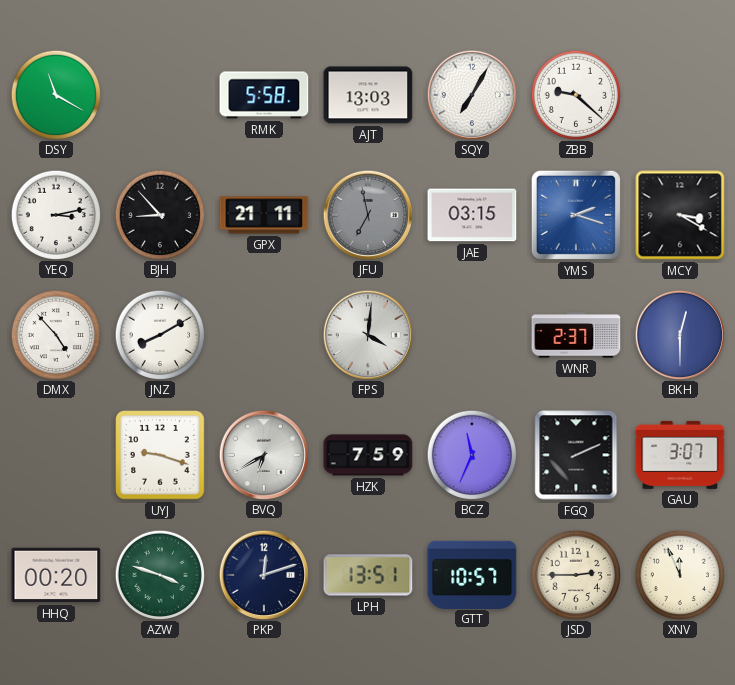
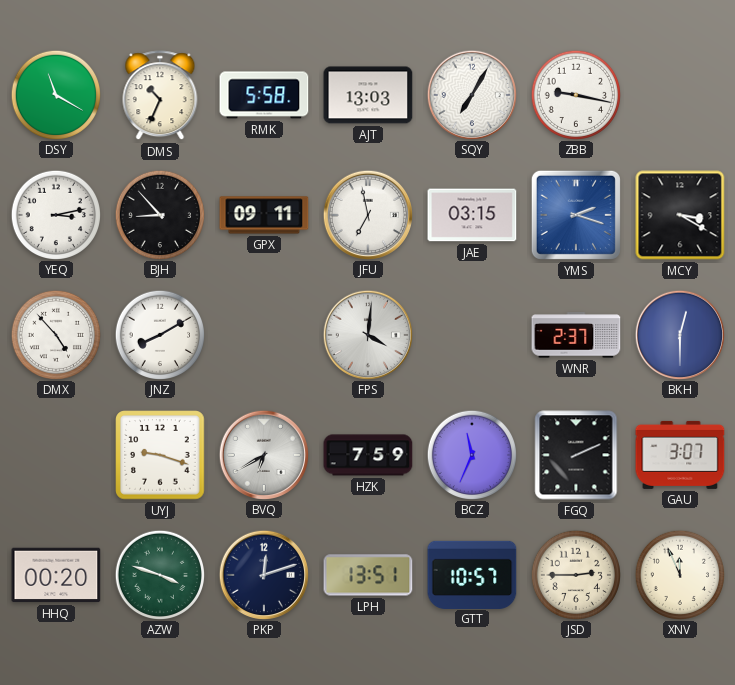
DMS: none -> 10:34 (160, 96)
ZBB: 9:22 -> 9:17 (575, 94)
GPX: 21:11 -> 09:11 (264, 215)
JFU dial: grey -> white (367, 214)
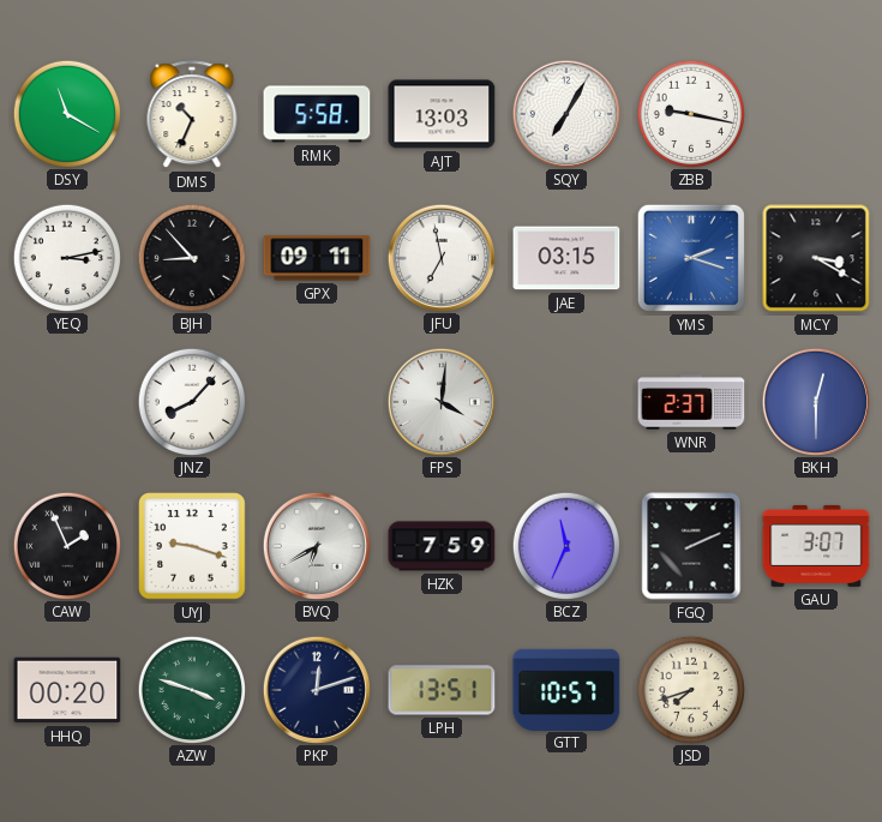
DMX: 4:53 -> none (55, 334)
JNZ: 8:10 -> 8:07 (191, 401)
CAW: none -> 1:56 (66, 545)
JSD: 2:45 -> 7:42 (690, 689)
XNV: 11:56 -> none (679, 574)
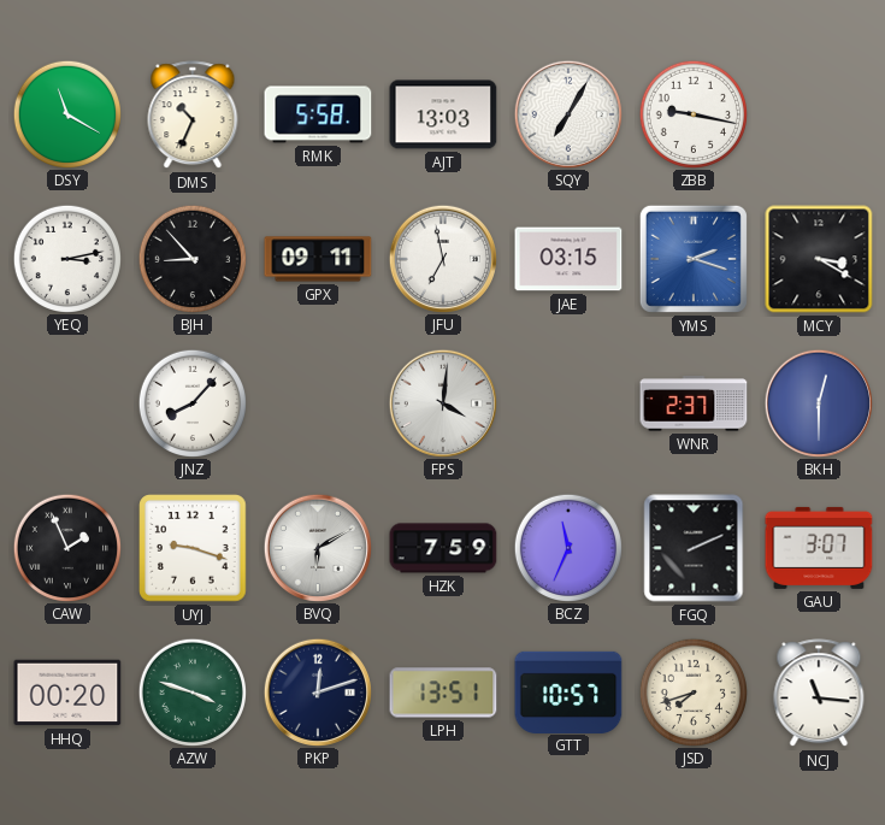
BVQ: 6:40 -> 6:10 (317, 547)
NCJ: none -> 11:16 (819, 694)
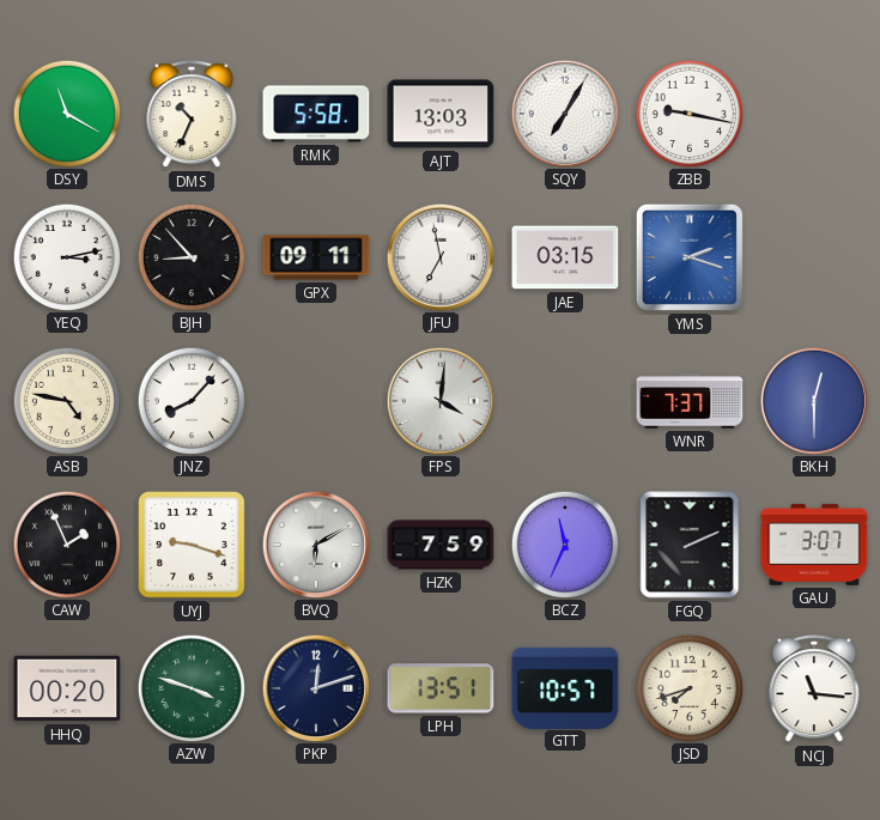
MCY: 3:20 -> none (819, 259)
ASB: none -> 4:47 (66, 400)
WNR: 2:37 -> 7:37 (690, 401)
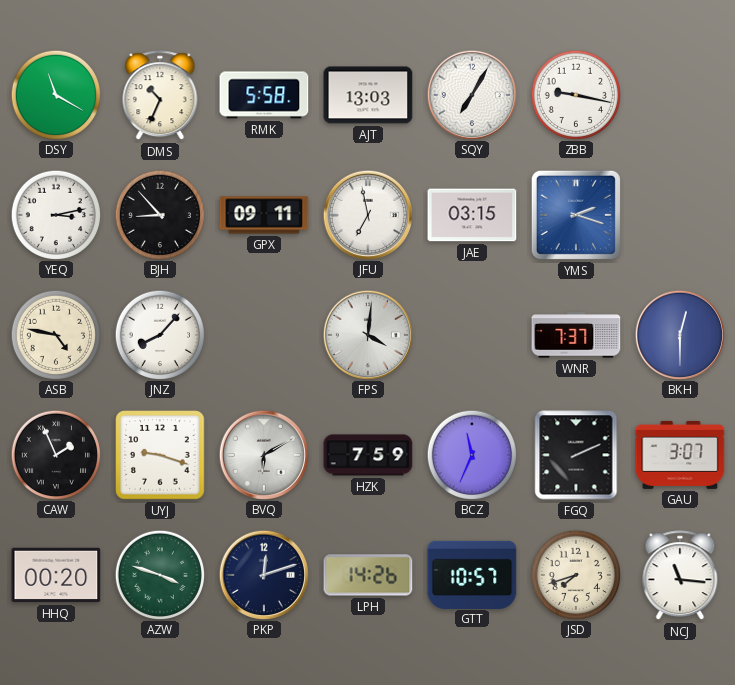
LPH: 13:51 -> 14:26 (368, 575)
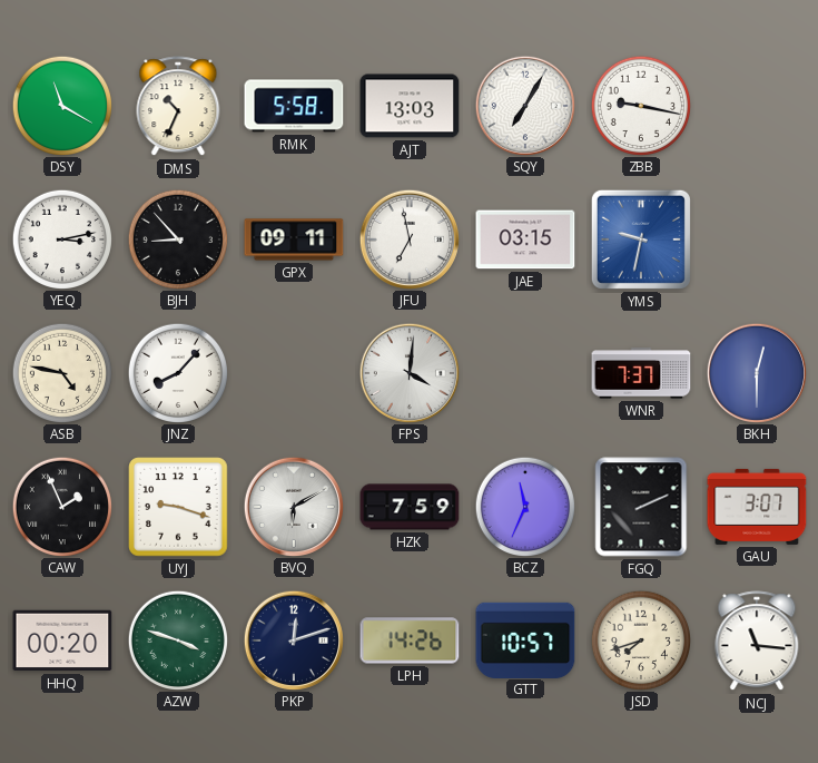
YMS: 2:18 -> 9:32 (641, 239)
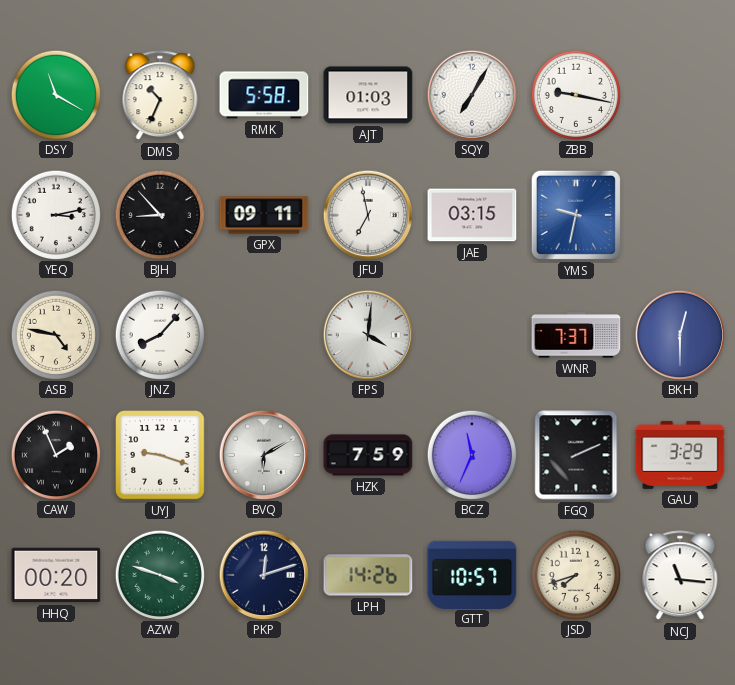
AJT: 13:03 -> 01:03 (368, 95)
GAU: 3:07 -> 3:29 (680, 455)
